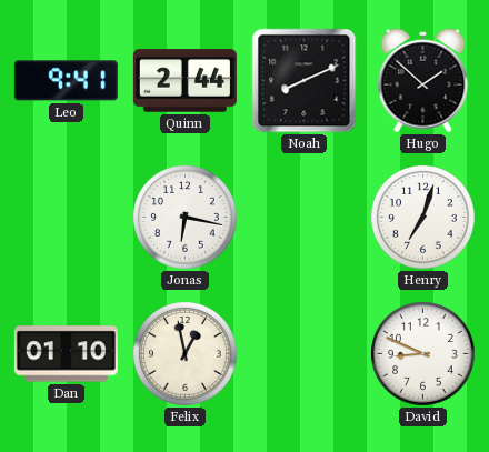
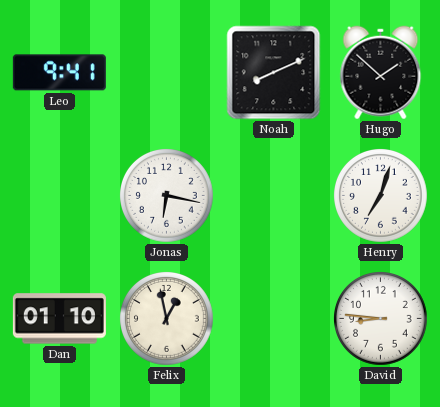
Quinn: 2:44 -> none (184, 81)
David: 8:49 -> 8:46 (381, 319)
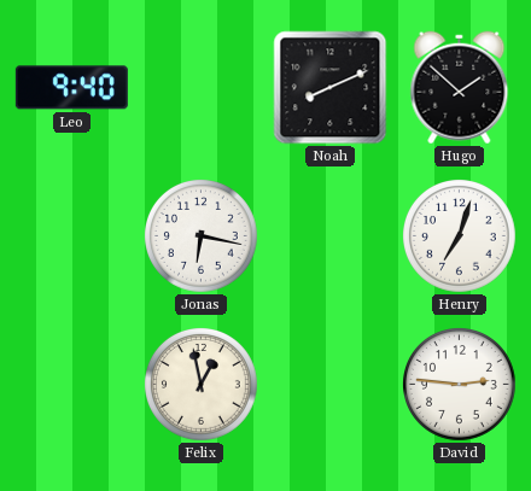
Leo: 9:41 -> 9:40 (71, 88)
Dan: 01:10 -> none (59, 319)
David: 8:46 -> 2:46 (460, 385)
